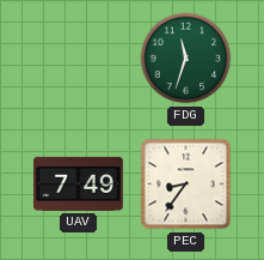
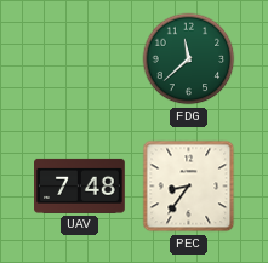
FDG: 11:33 -> 11:38 (189, 59)
UAV: 7:49 -> 7:48 (80, 185)
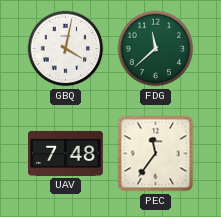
GBQ: none -> 4:02 (66, 49)
PEC: 8:36 -> 11:36 (156, 154)
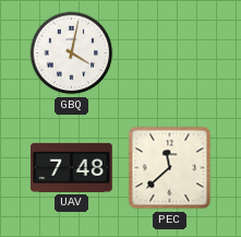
FDG: 11:38 -> none (156, 49)
PEC: 11:36 -> 11:38 (170, 168)
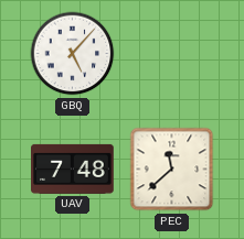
GBQ: 4:02 -> 5:07 (73, 54)
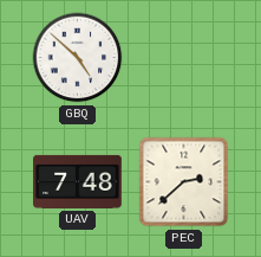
GBQ: 5:07 -> 4:52 (78, 58)
PEC: 11:38 -> 2:38 (184, 182)
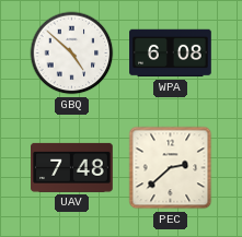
WPA: none -> 6:08 (171, 54)
